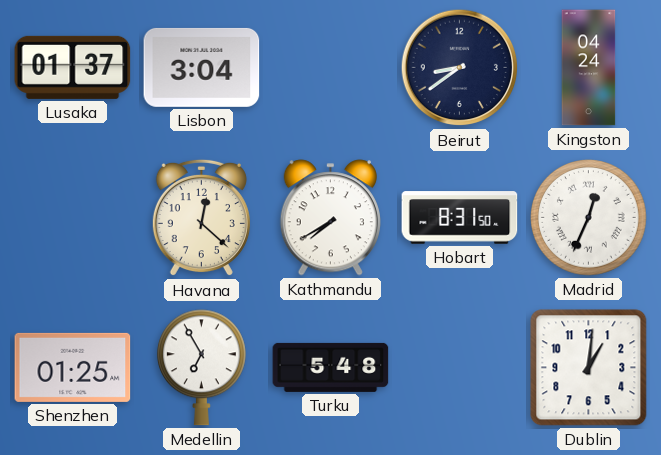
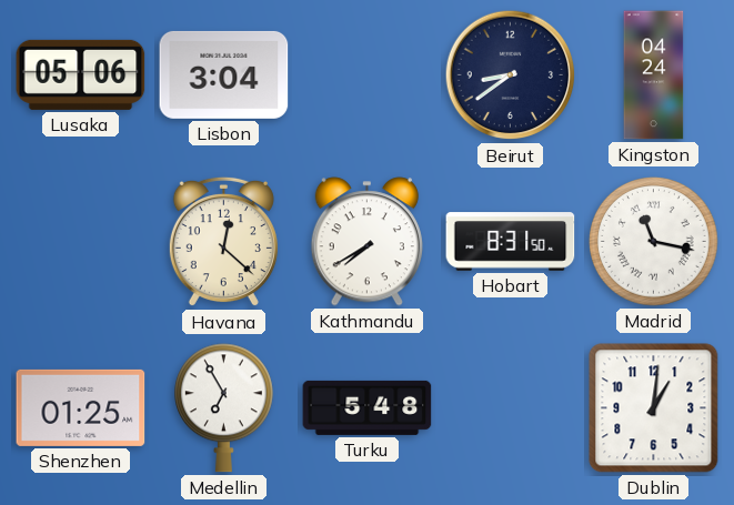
Lusaka: 01:37 -> 05:06 (81, 74)
Madrid: 12:34 -> 11:17 (654, 242)
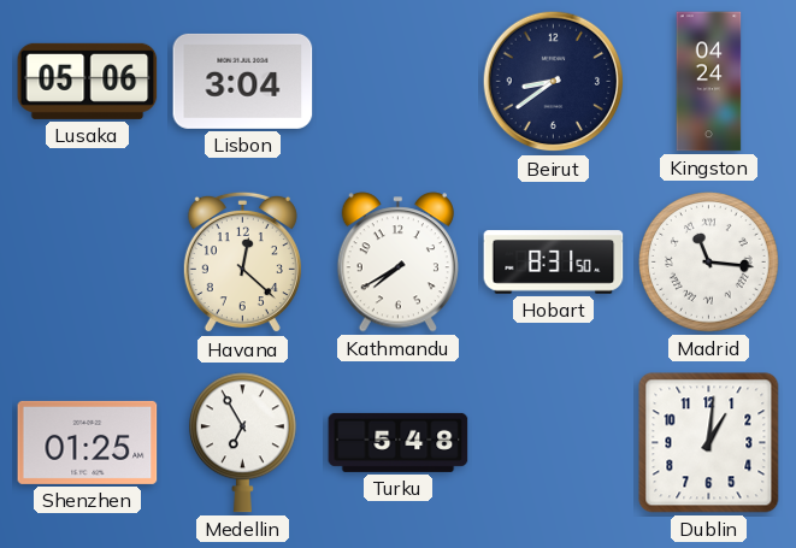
Madrid: 11:17 -> 11:16 (709, 263)
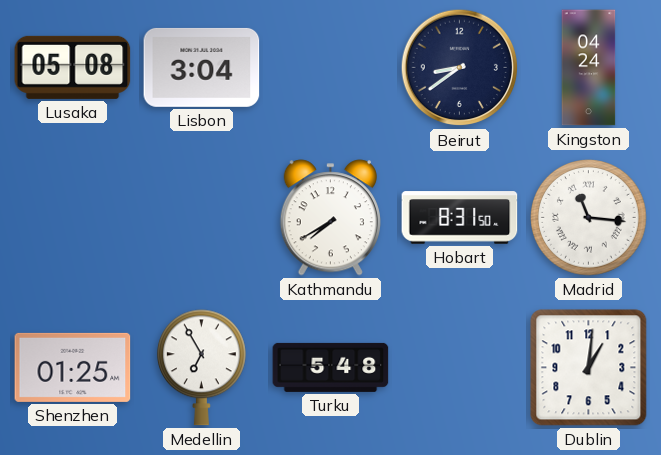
Lusaka: 05:06 -> 05:08 (73, 67)
Havana: 12:22 -> none (242, 263)
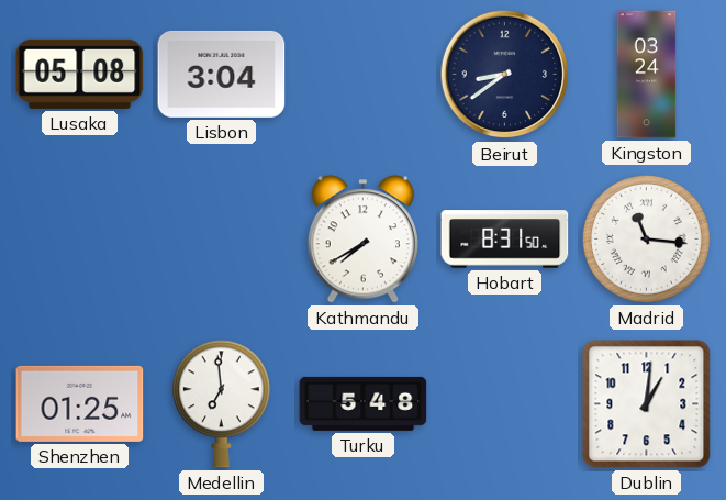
Kingston: 04:24 -> 03:24 (647, 75)
Medellin: 6:55 -> 6:59 (221, 404)
